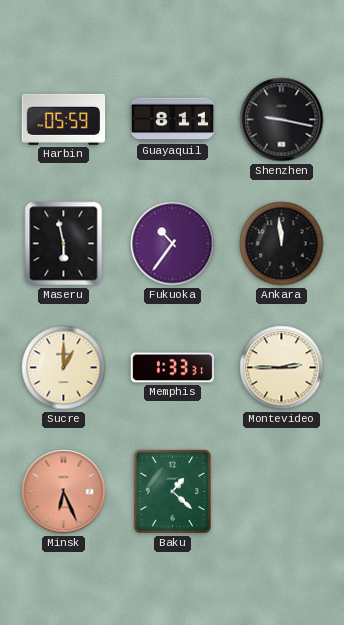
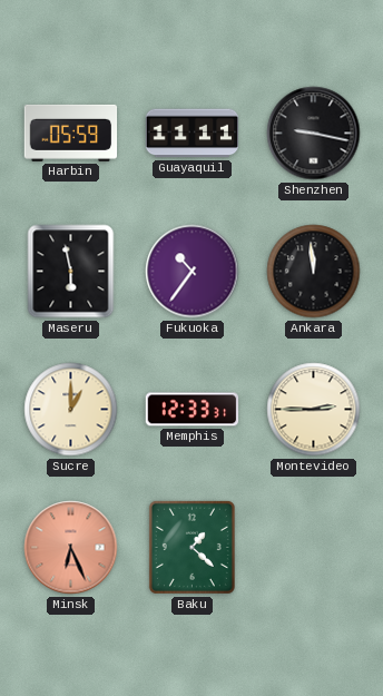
Guayaquil: 8:11 -> 11:11 (193, 134)
Memphis: 1:33 -> 12:33 (193, 410)
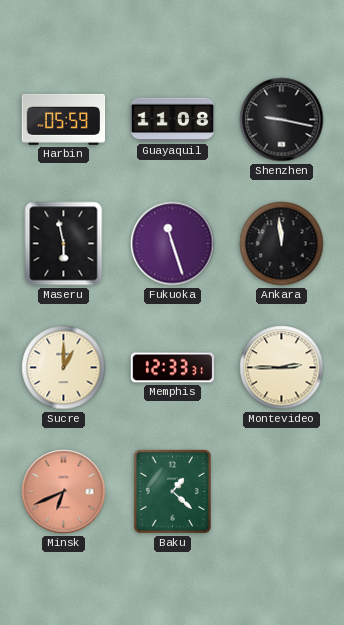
Guayaquil: 11:11 -> 11:08 (173, 120)
Fukuoka: 10:36 -> 11:27 (173, 244)
Minsk: 6:26 -> 6:41 (64, 492)
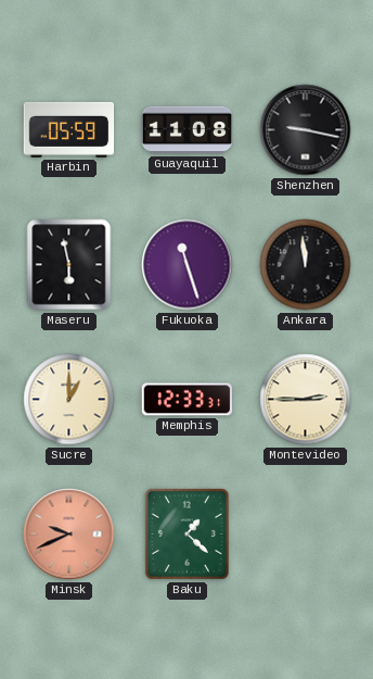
Minsk: 6:41 -> 9:41 (69, 535)
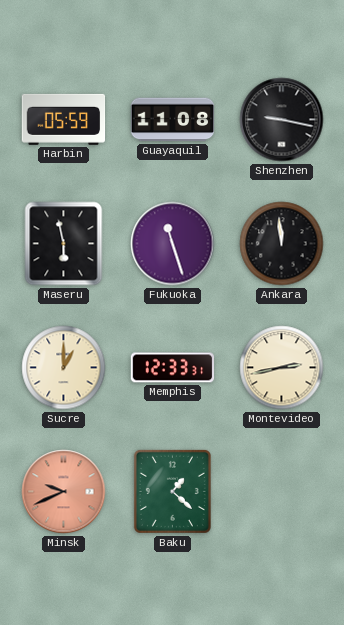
Montevideo: 2:45 -> 2:43 (282, 368)
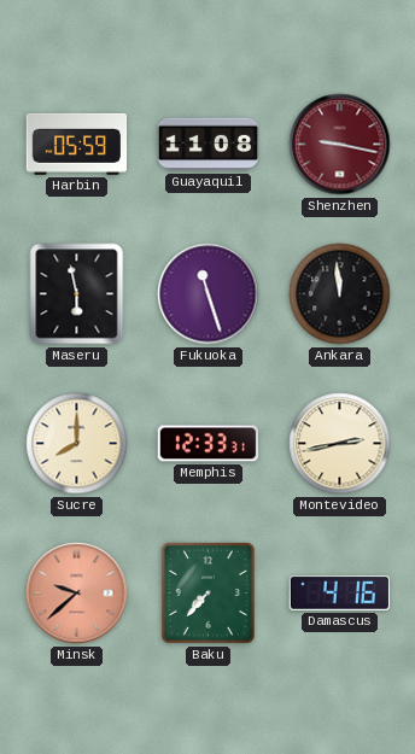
Shenzhen dial: black -> burgundy (340, 145)
Sucre: 1:00 -> 8:00 (77, 444)
Minsk: 9:41 -> 9:38 (77, 594)
Baku: 1:22 -> 7:37 (207, 592)
Damascus: none -> 4:16 (340, 594)
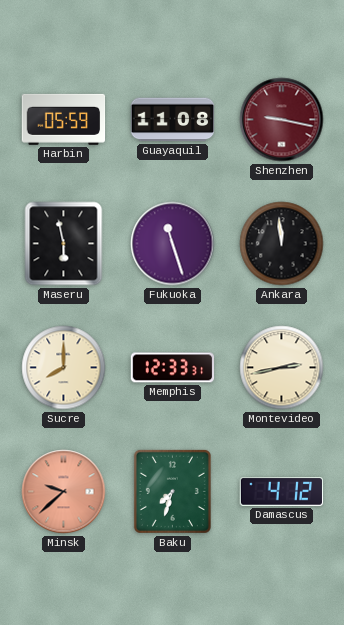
Baku: 7:37 -> 7:33 (172, 491)
Damascus: 4:16 -> 4:12 (282, 492)
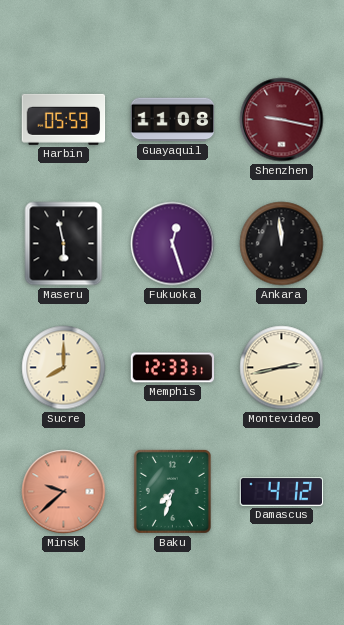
Fukuoka: 11:27 -> 12:27 (173, 244)
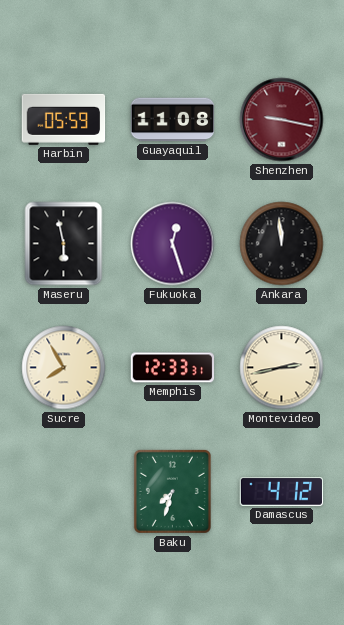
Sucre: 8:00 -> 7:55 (64, 368)
Minsk: 9:38 -> none (64, 492)
